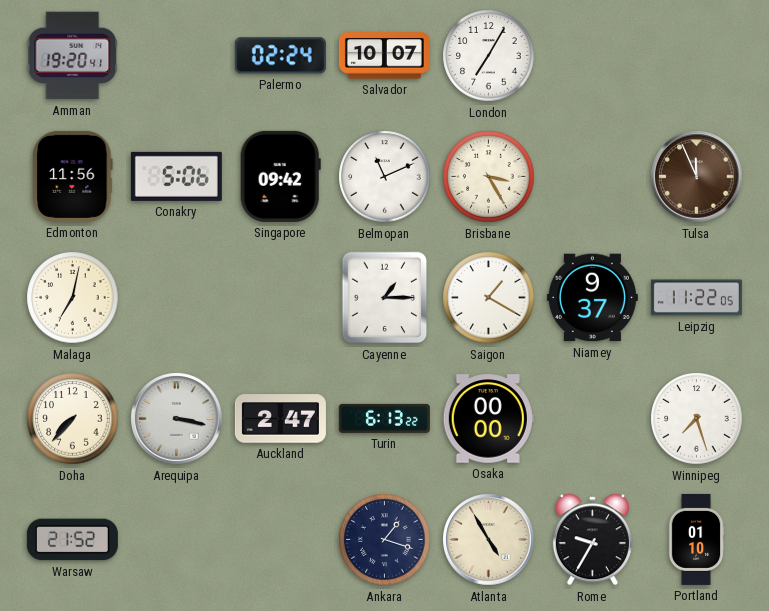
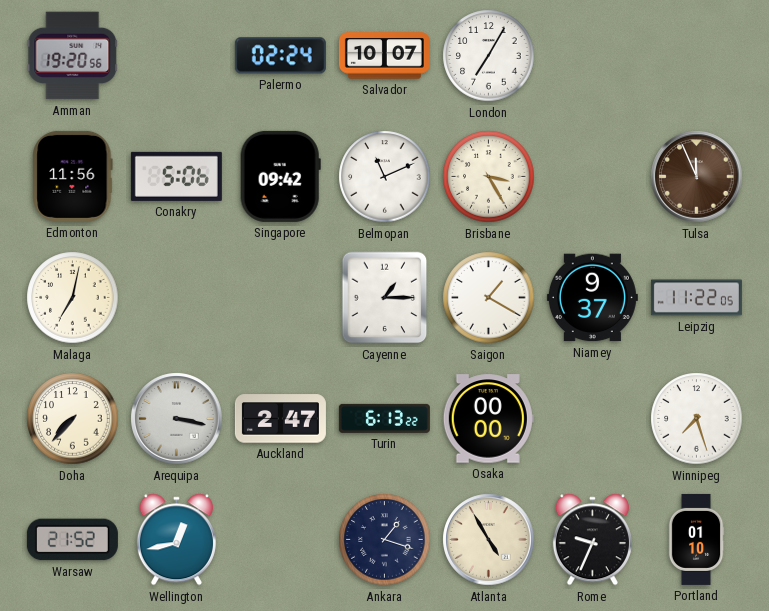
Amman: 19:20:41 -> 19:20:56 (73, 56)
Wellington: none -> 12:43 (176, 540)
Rome: 9:35 -> 9:34 (592, 540)
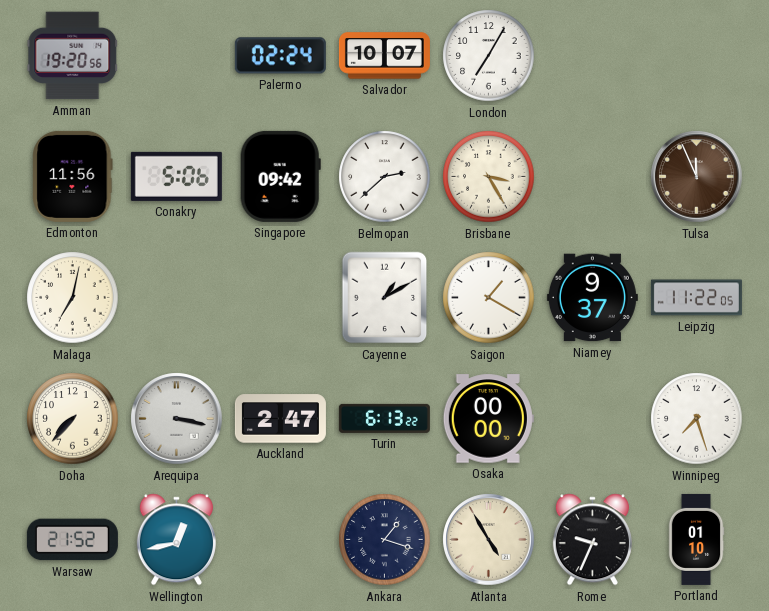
Belmopan: 11:11 -> 2:38 (385, 177)
Cayenne: 1:15 -> 1:10 (385, 298)
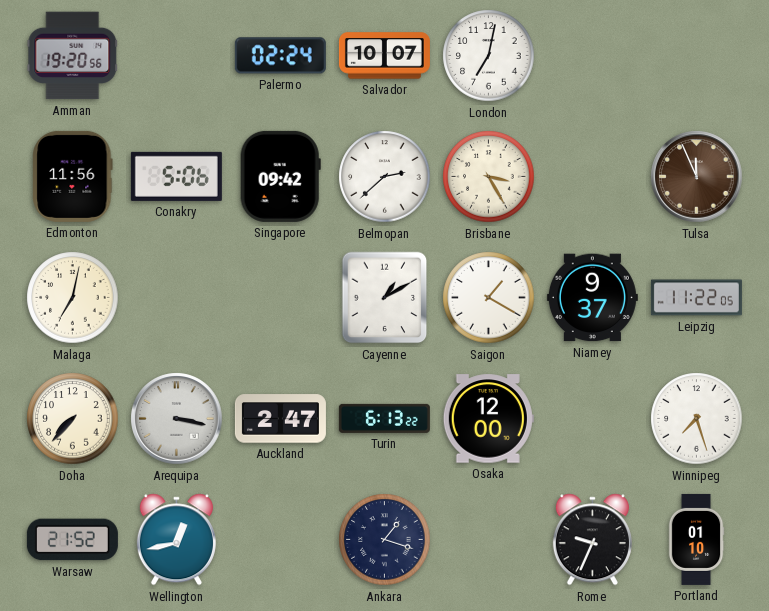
London: 7:05 -> 7:02 (489, 56)
Osaka: 00:00 -> 12:00 (488, 419)
Atlanta: 4:55 -> none (489, 540)
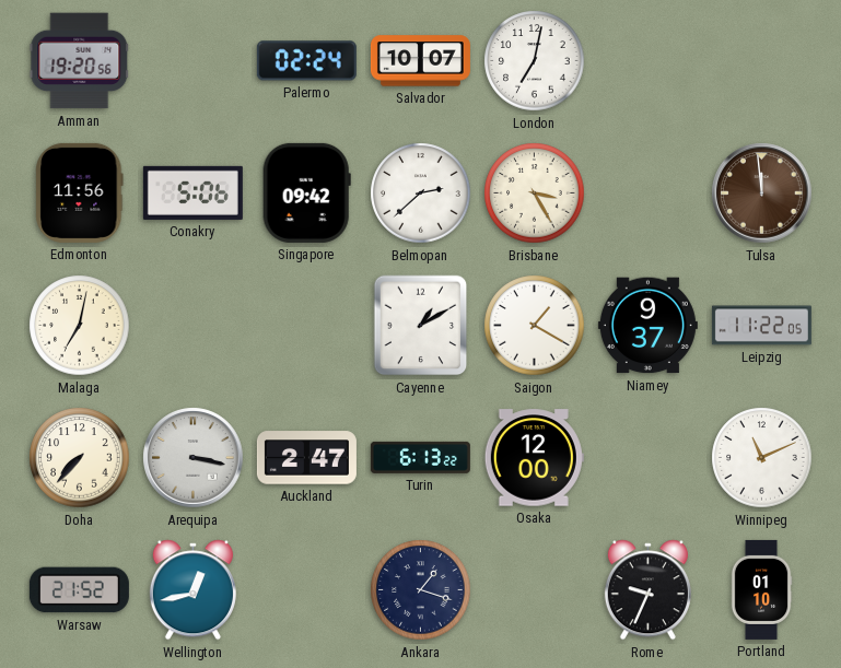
Tulsa: 11:56 -> 11:59 (762, 194)
Winnipeg: 7:27 -> 11:11 (762, 458)
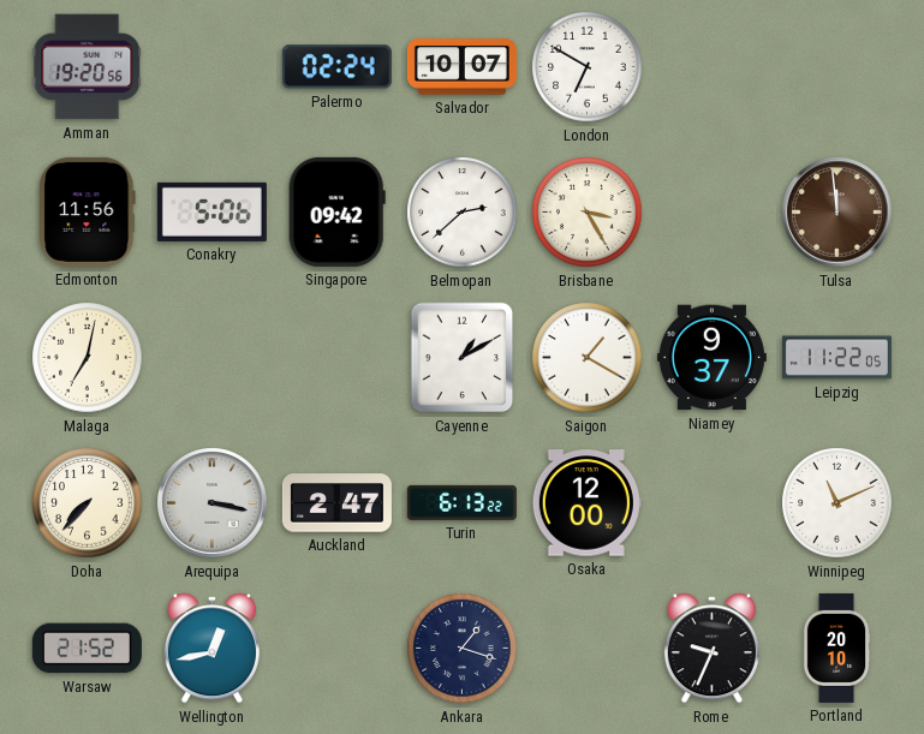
London: 7:02 -> 6:50 (588, 67)
Portland: 01:10 -> 20:10 (836, 648)
